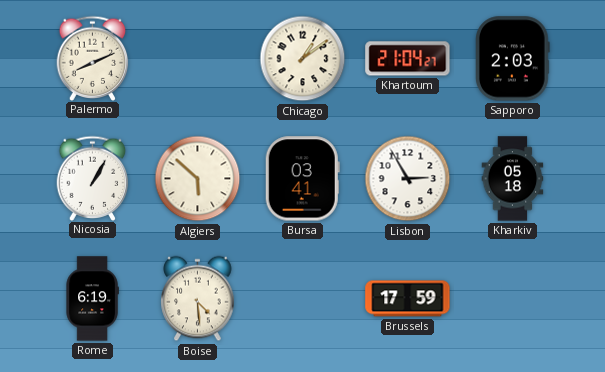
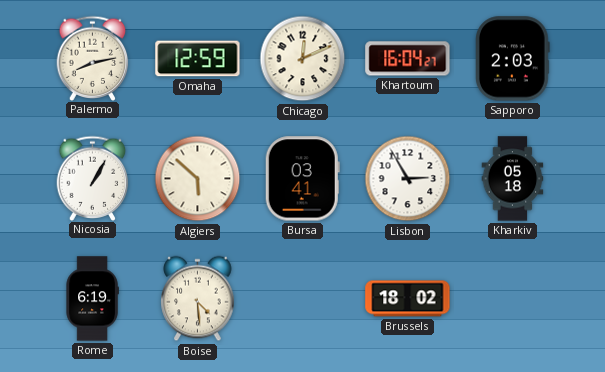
Palermo: 8:11 -> 8:13 (93, 58)
Omaha: none -> 12:59 (198, 59)
Chicago: 1:09 -> 12:11 (303, 59)
Khartoum: 21:04 -> 16:04 (408, 59)
Brussels: 17:59 -> 18:02 (408, 299)
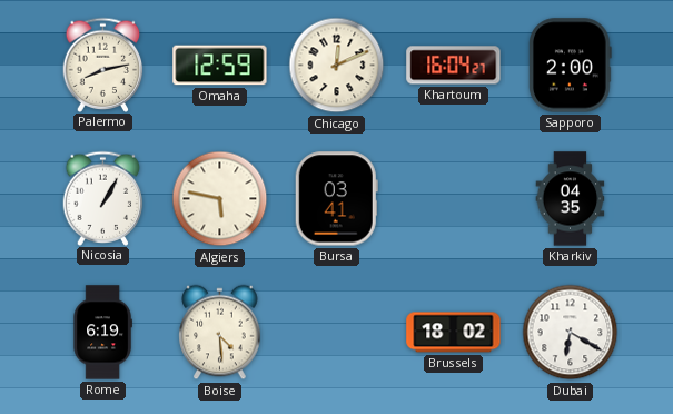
Sapporo: 2:03 -> 2:00 (571, 66)
Algiers: 5:52 -> 5:47 (220, 199)
Lisbon: 2:55 -> none (408, 179)
Kharkiv: 05:18 -> 04:35 (571, 199)
Dubai: none -> 6:20 (571, 333)
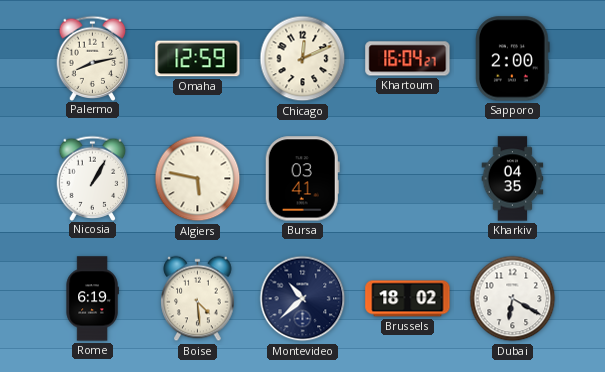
Montevideo: none -> 10:38 (303, 299)
